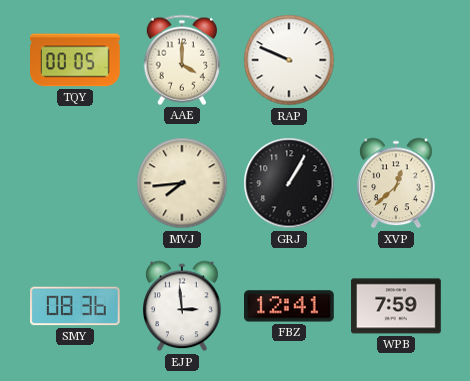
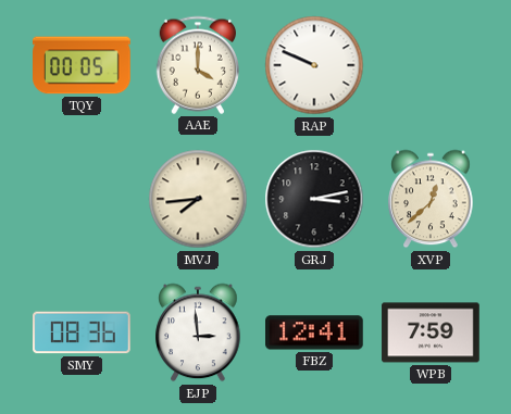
GRJ: 1:05 -> 3:13 (314, 199)
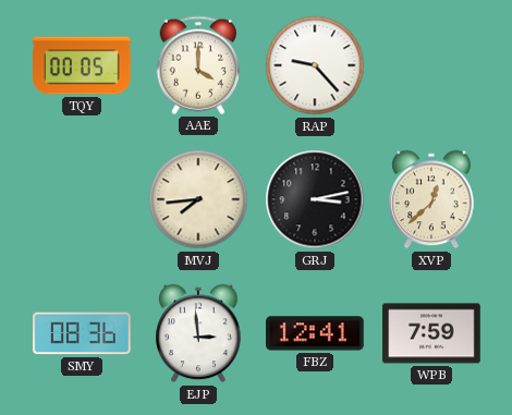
RAP: 9:49 -> 9:23 (315, 65)
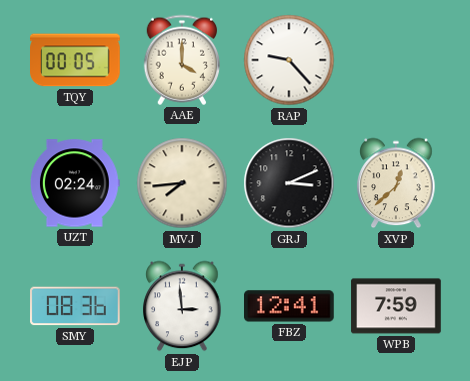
UZT: none -> 02:24 (76, 183)
GRJ: 3:13 -> 3:11 (289, 183)
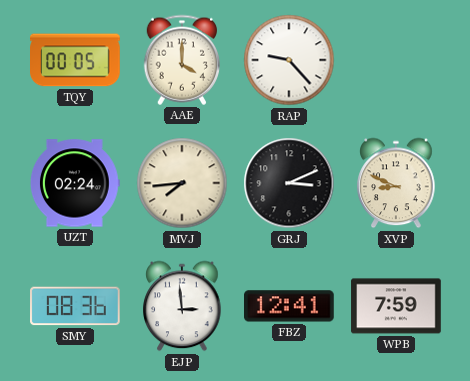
XVP: 12:38 -> 8:49 (396, 183)
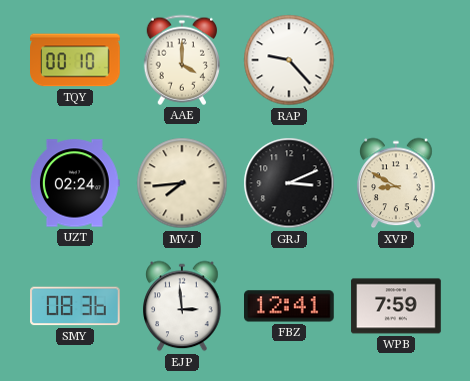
TQY: 00:05 -> 00:10 (75, 60)
XVP: 8:49 -> 8:50 (396, 183)
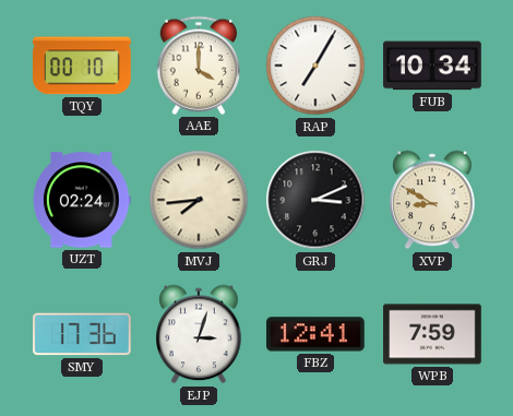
RAP: 9:23 -> 7:05 (315, 66)
FUB: none -> 10:34 (432, 66)
SMY: 08:36 -> 17:36 (83, 334)
EJP: 2:59 -> 3:03 (199, 334)
